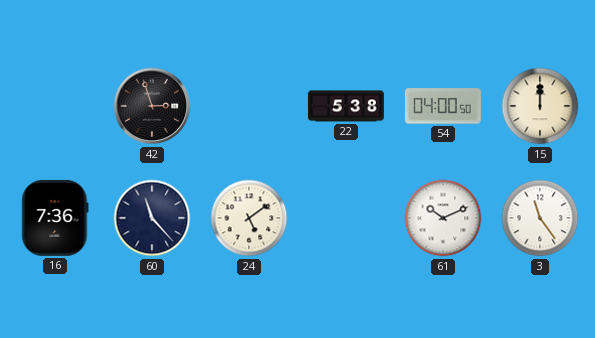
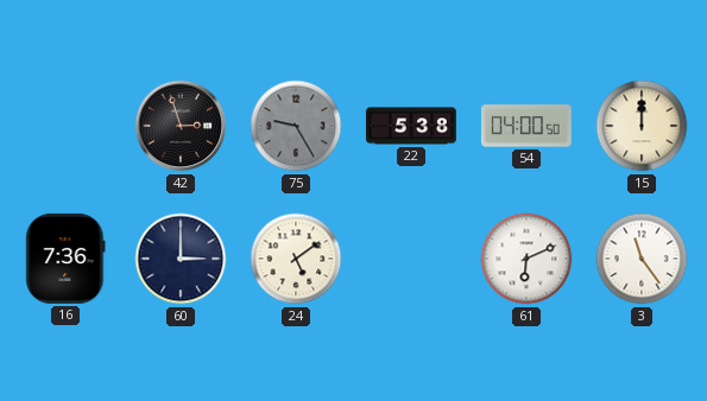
75: none -> 9:25 (296, 126)
60: 11:23 -> 3:00 (181, 259)
61: 10:11 -> 6:11 (526, 259)
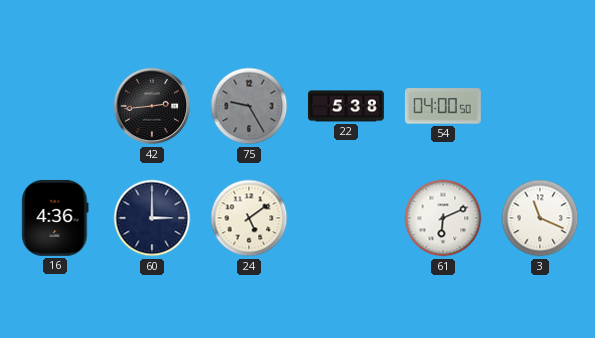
42: 2:57 -> 2:44 (152, 106)
15: 12:00 -> none (642, 126)
16: 7:36 -> 4:36 (55, 218)
3: 11:24 -> 11:19 (540, 218)
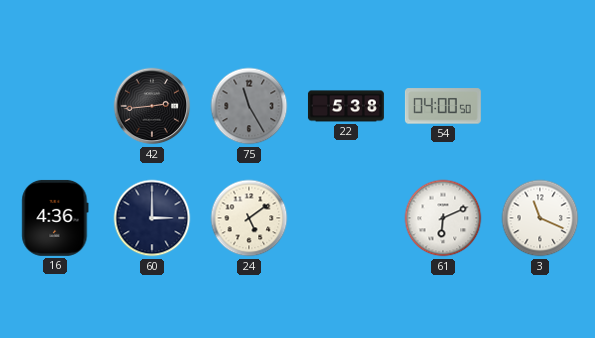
75: 9:25 -> 11:25 (249, 106)
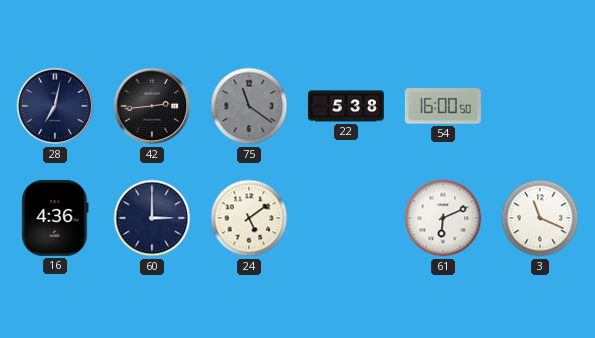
28: none -> 7:02 (55, 106)
75: 11:25 -> 11:21 (249, 106)
54: 04:00 -> 16:00 (443, 106)
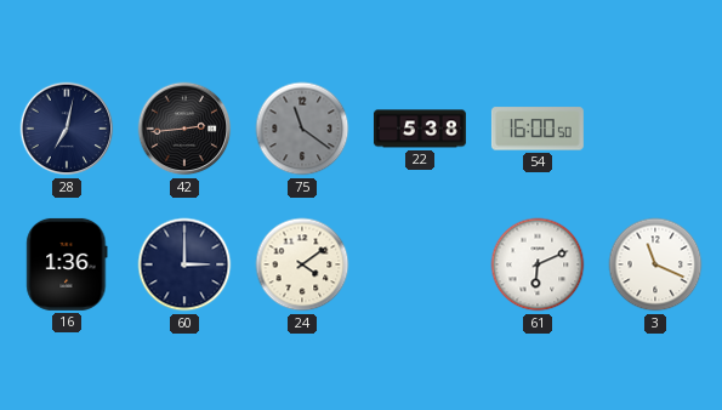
16: 4:36 -> 1:36 (67, 264)
24: 5:09 -> 4:09 (302, 264)
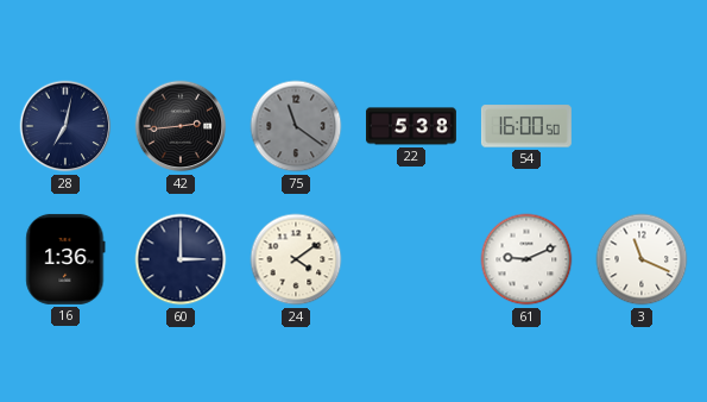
61: 6:11 -> 9:11 (526, 259)
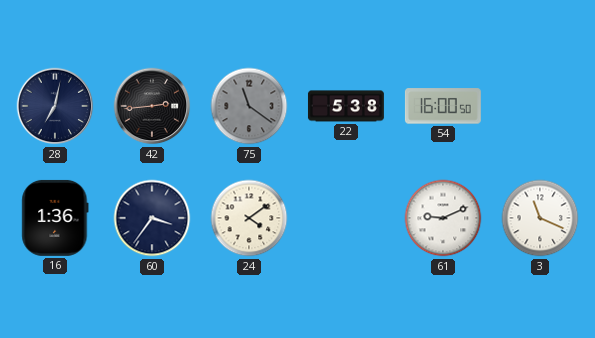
60: 3:00 -> 3:36 (152, 218)
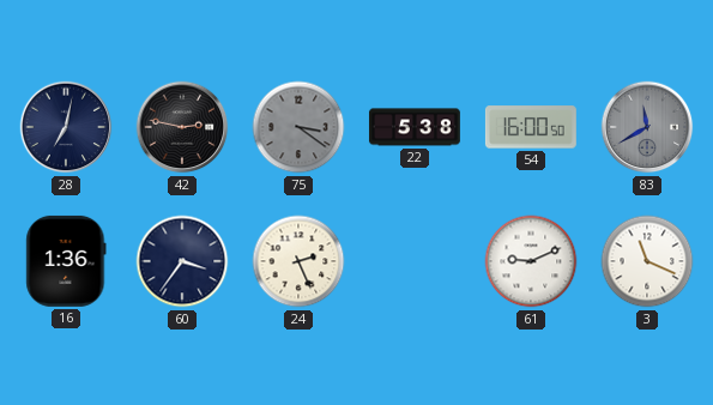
42: 2:44 -> 2:47 (182, 127)
75: 11:21 -> 3:21 (298, 127)
83: none -> 11:40 (647, 127)
24: 4:09 -> 2:26 (298, 261)
